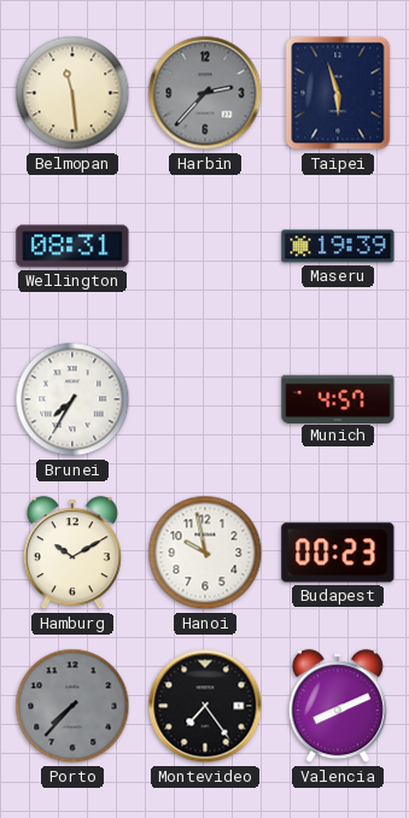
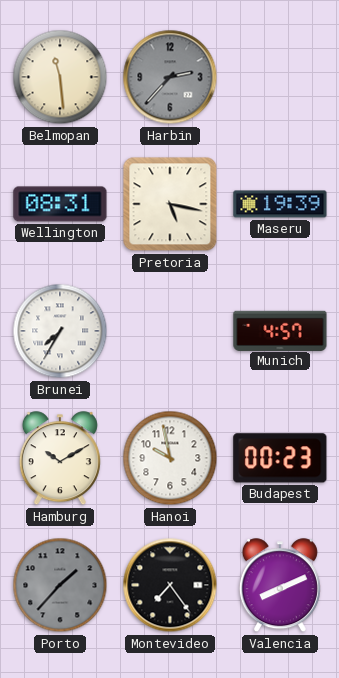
Taipei: 5:57 -> none (338, 93)
Pretoria: none -> 5:17 (170, 204)
Porto: 7:37 -> 1:37 (60, 585)
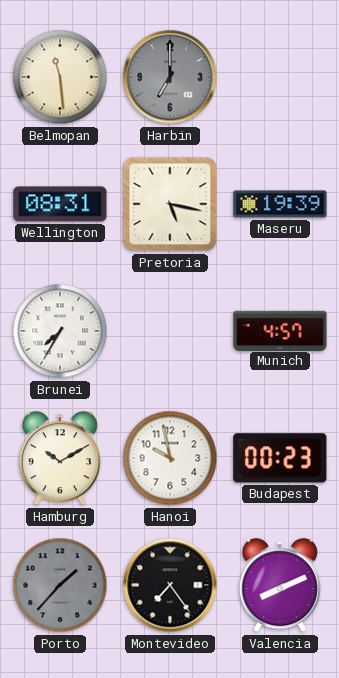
Harbin: 2:37 -> 7:00 (170, 77)
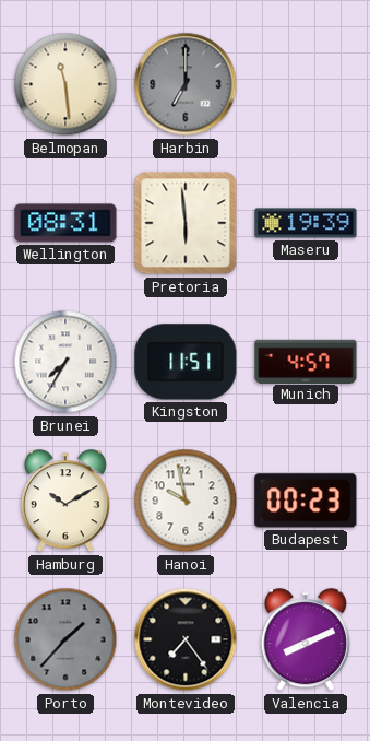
Pretoria: 5:17 -> 5:59 (186, 223)
Kingston: none -> 11:51 (186, 362)
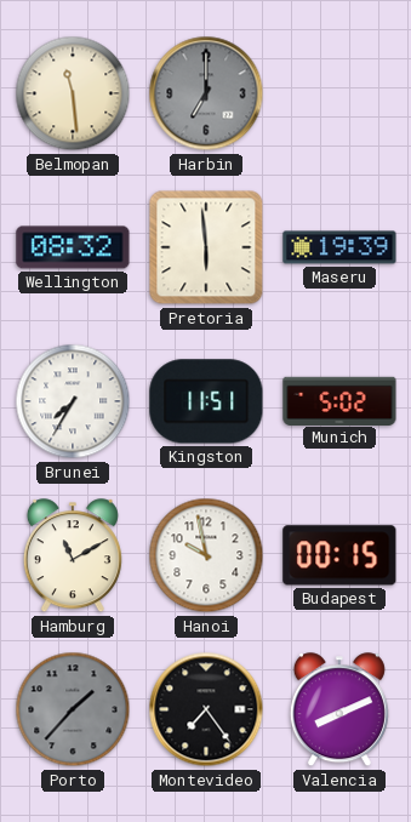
Wellington: 08:31 -> 08:32 (73, 247)
Munich: 4:57 -> 5:02 (339, 400)
Hamburg: 10:10 -> 11:10 (73, 556)
Budapest: 00:23 -> 00:15 (339, 555)
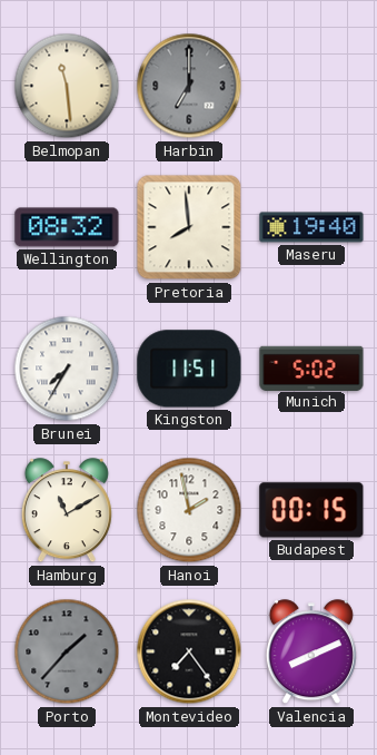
Pretoria: 5:59 -> 7:59 (189, 227)
Maseru: 19:39 -> 19:40 (311, 227)
Hanoi: 9:58 -> 1:58 (189, 510)
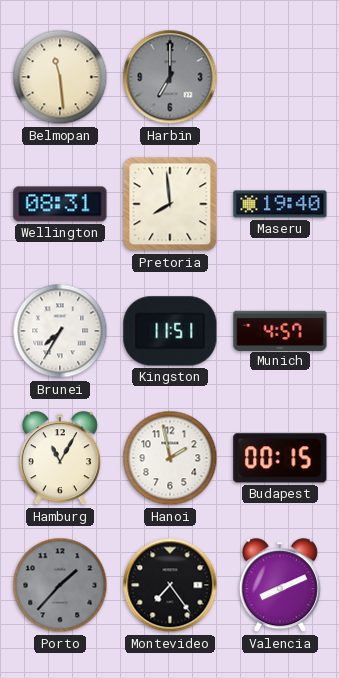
Wellington: 08:32 -> 08:31 (60, 204)
Munich: 5:02 -> 4:57 (280, 330)
Hamburg: 11:10 -> 11:05 (60, 459)
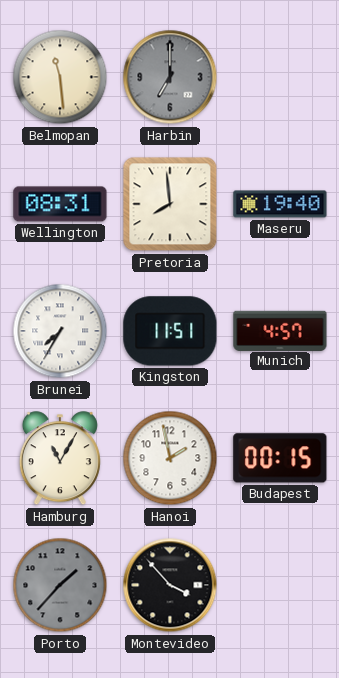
Montevideo: 7:24 -> 3:53 (170, 585)
Valencia: 8:11 -> none (280, 586)
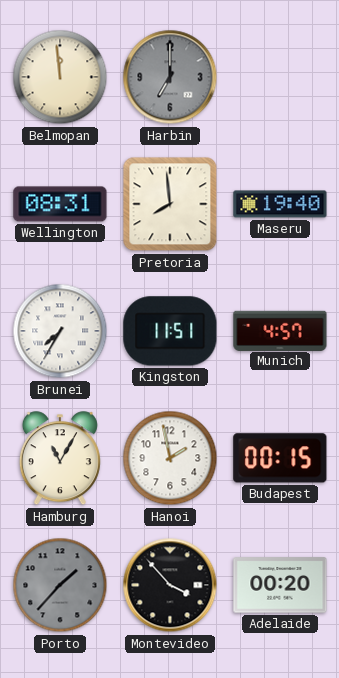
Belmopan: 11:29 -> 11:59 (60, 77)
Adelaide: none -> 00:20 (280, 585)
